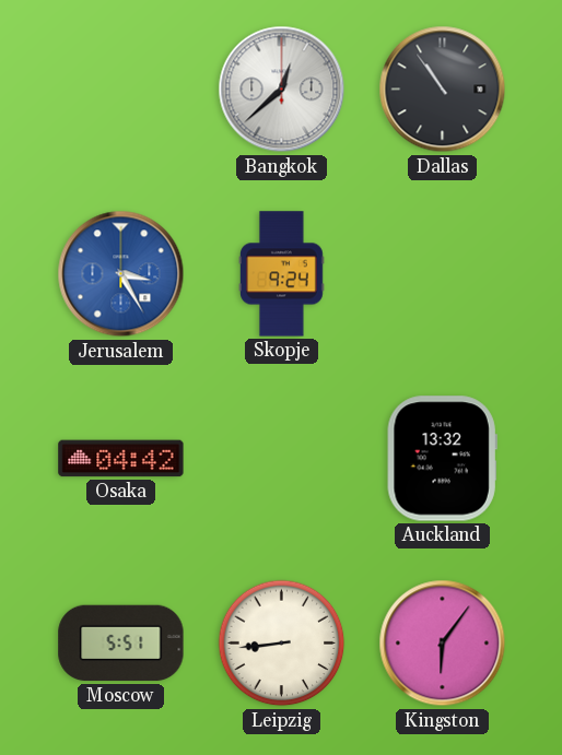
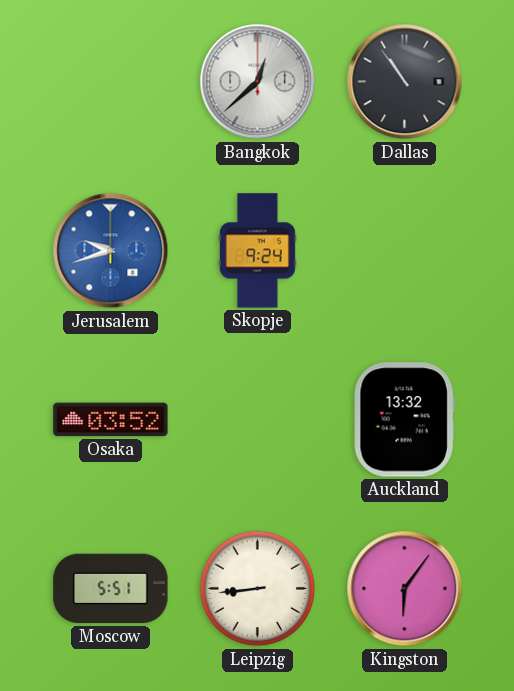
Jerusalem: 3:25 -> 9:42 (111, 251)
Osaka: 04:42 -> 03:52 (111, 420)
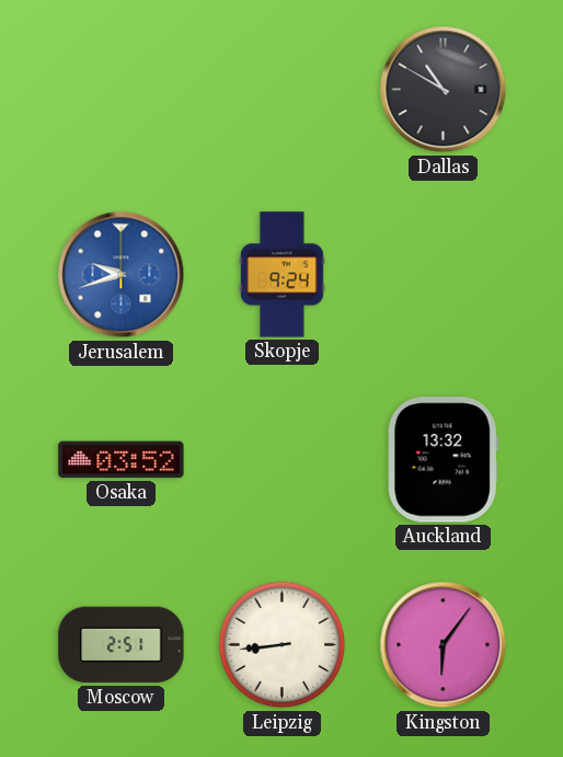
Bangkok: 12:38 -> none (258, 82)
Dallas: 10:54 -> 10:50 (444, 90)
Moscow: 5:51 -> 2:51 (122, 645)
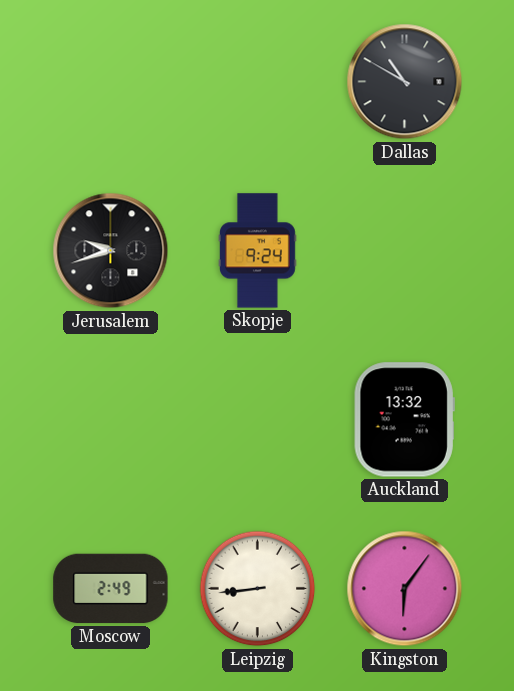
Jerusalem dial: blue -> black (111, 251)
Osaka: 03:52 -> none (122, 460)
Moscow: 2:51 -> 2:49 (111, 589)
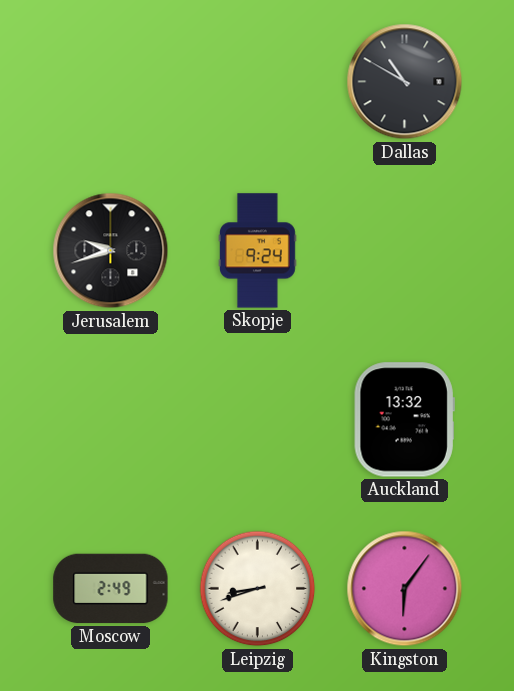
Leipzig: 8:44 -> 8:42 (258, 589)
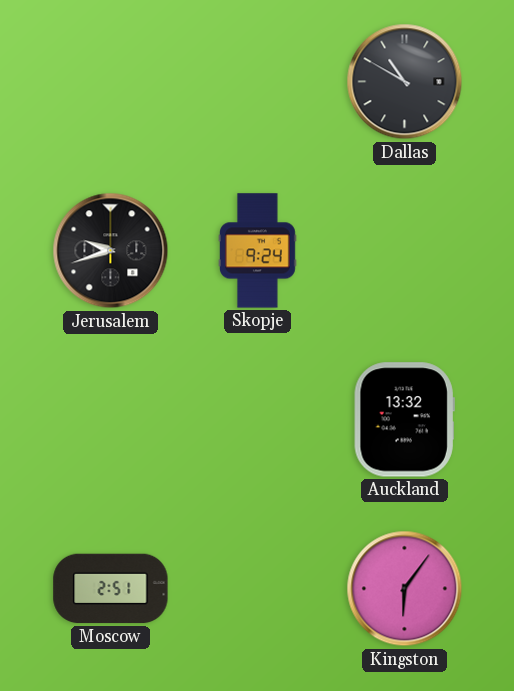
Moscow: 2:49 -> 2:51 (111, 589)
Leipzig: 8:42 -> none (258, 589)
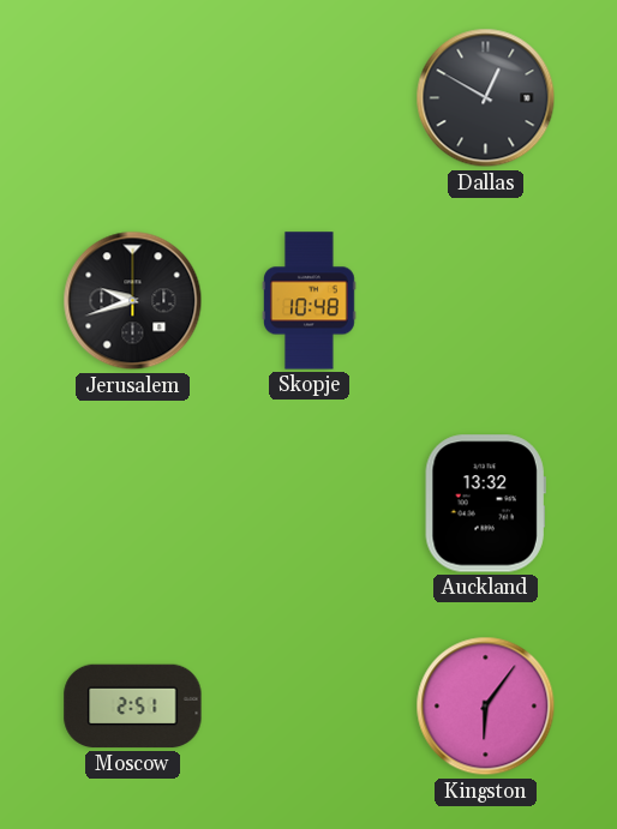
Dallas: 10:50 -> 12:50 (486, 98)
Skopje: 9:24 -> 10:48 (308, 301)
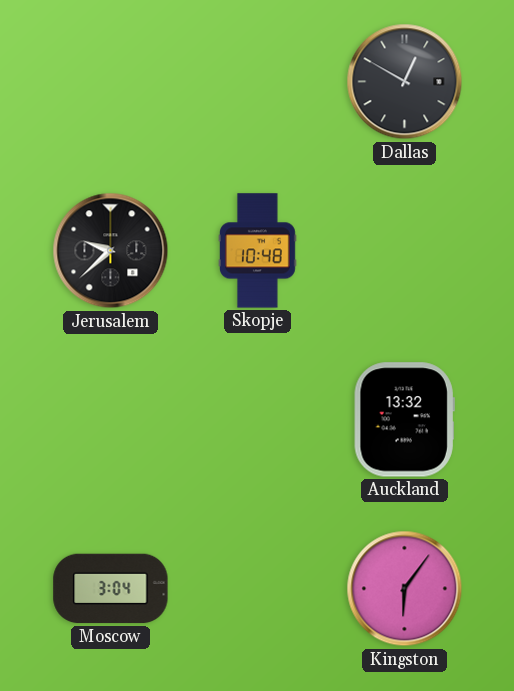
Jerusalem: 9:42 -> 9:38 (111, 251)
Moscow: 2:51 -> 3:04 (111, 589)
